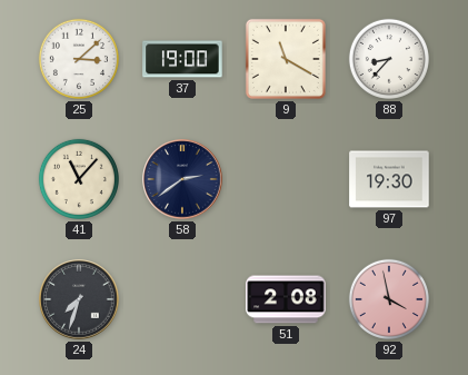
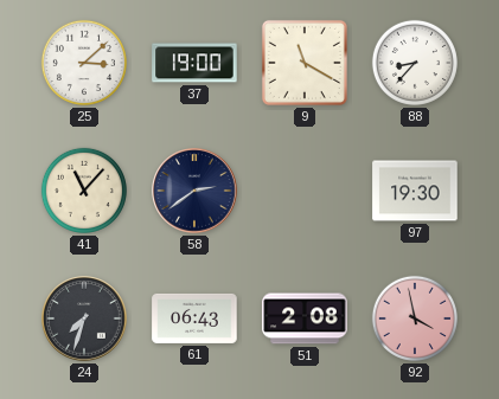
61: none -> 06:43 (194, 318)
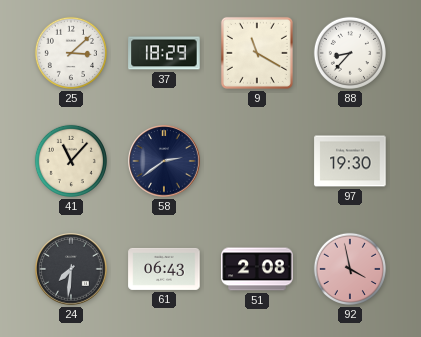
37: 19:00 -> 18:29 (164, 53)
24: 7:33 -> 7:31 (71, 269)
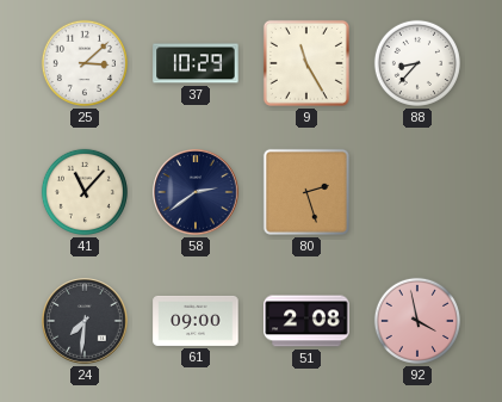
37: 18:29 -> 10:29 (196, 63)
9: 11:20 -> 11:25 (306, 63)
80: none -> 2:27 (306, 192)
97: 19:30 -> none (350, 161)
61: 06:43 -> 09:00 (196, 321)
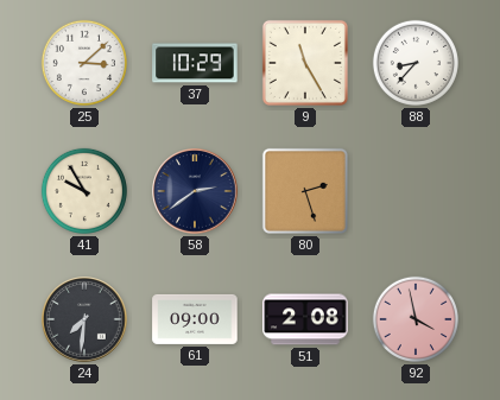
41: 11:07 -> 9:55 (84, 191)
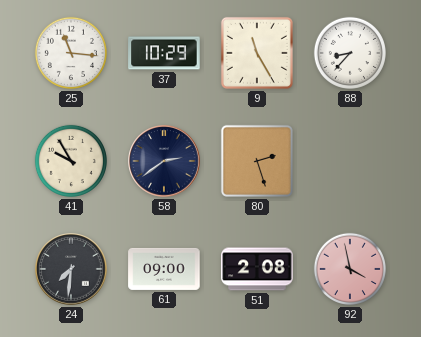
25: 3:08 -> 11:16 (71, 53)
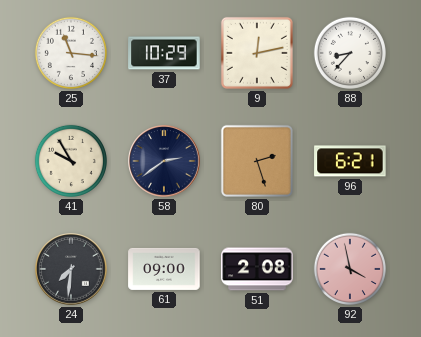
9: 11:25 -> 12:13 (257, 53)
96: none -> 6:21 (350, 161)
